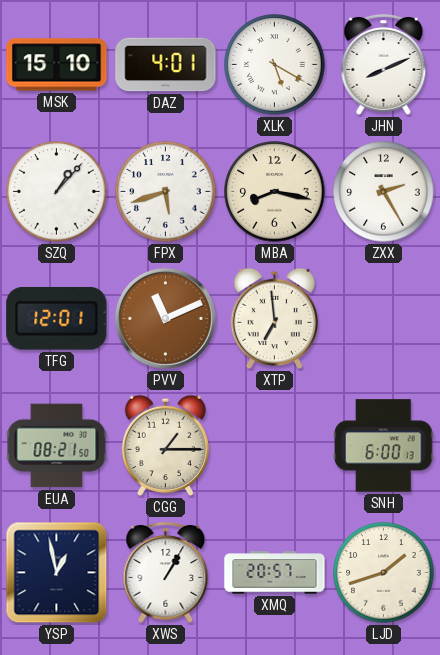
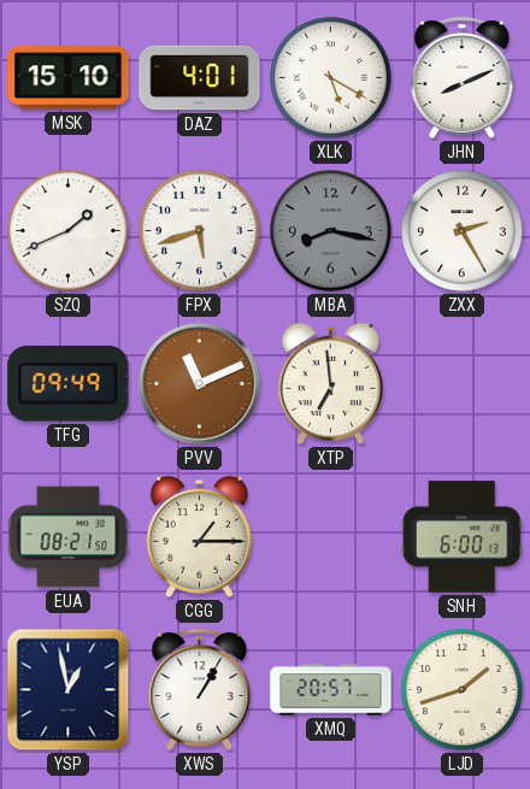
SZQ: 1:07 -> 1:41 (69, 231)
MBA dial: cream -> grey (331, 231)
TFG: 12:01 -> 09:49 (69, 384)
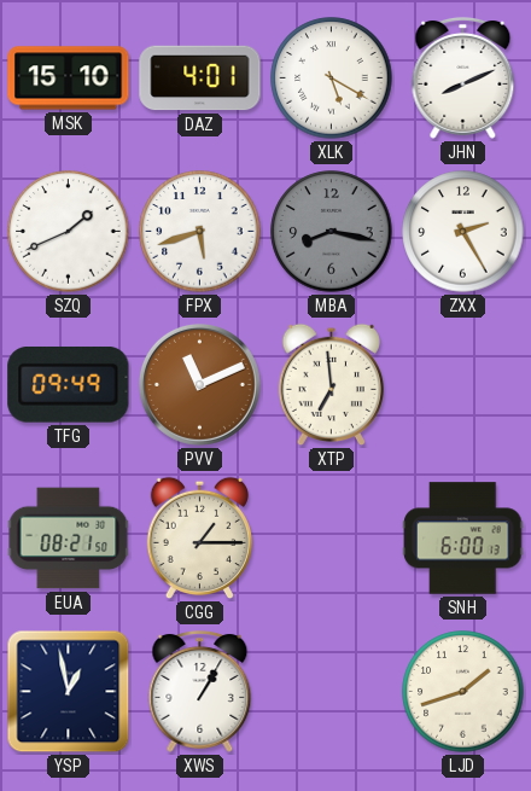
XMQ: 20:57 -> none (331, 690)
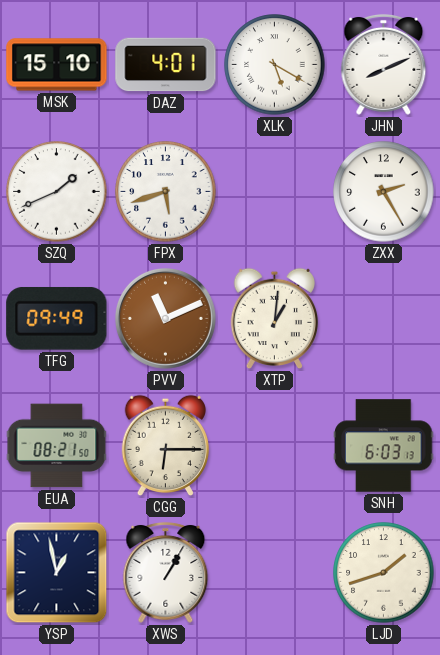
MBA: 8:17 -> none (332, 232)
XTP: 6:59 -> 1:01 (274, 319)
CGG: 1:15 -> 6:15 (165, 446)
SNH: 6:00 -> 6:03 (384, 446)
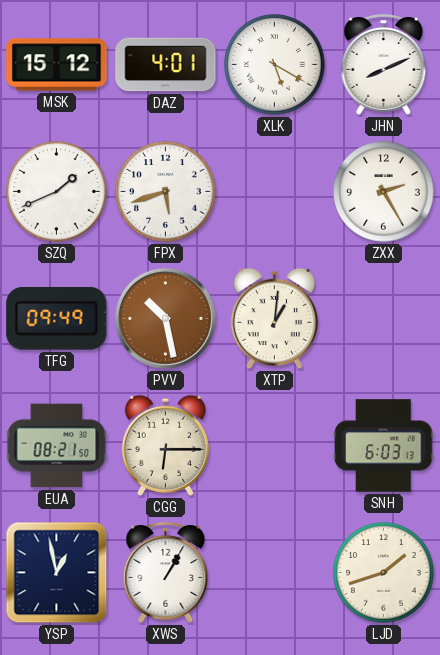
MSK: 15:10 -> 15:12 (57, 65)
PVV: 11:11 -> 10:28 (165, 318)
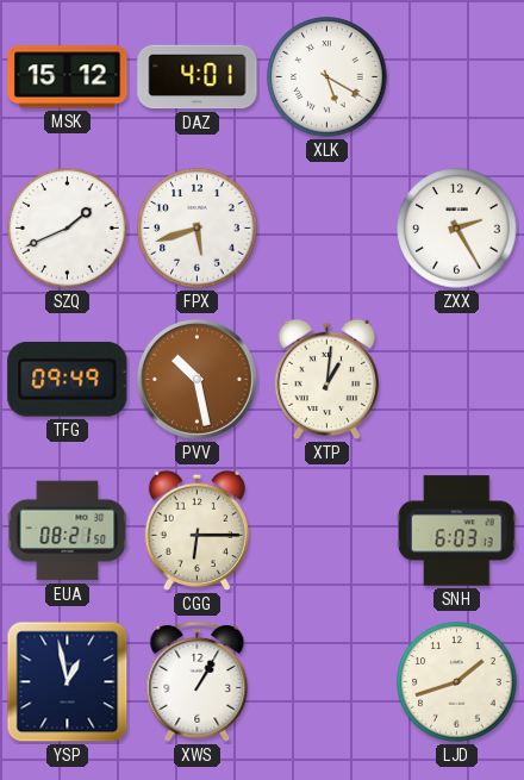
JHN: 8:11 -> none (384, 64)
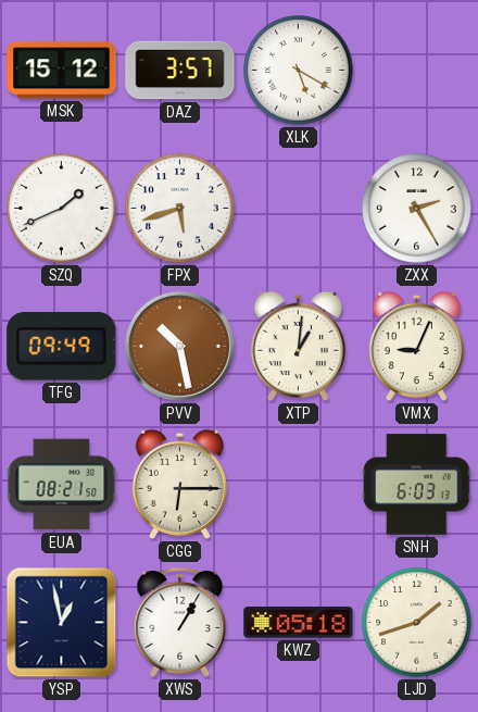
DAZ: 4:01 -> 3:57 (180, 71)
VMX: none -> 9:04 (416, 347)
KWZ: none -> 05:18 (299, 623)
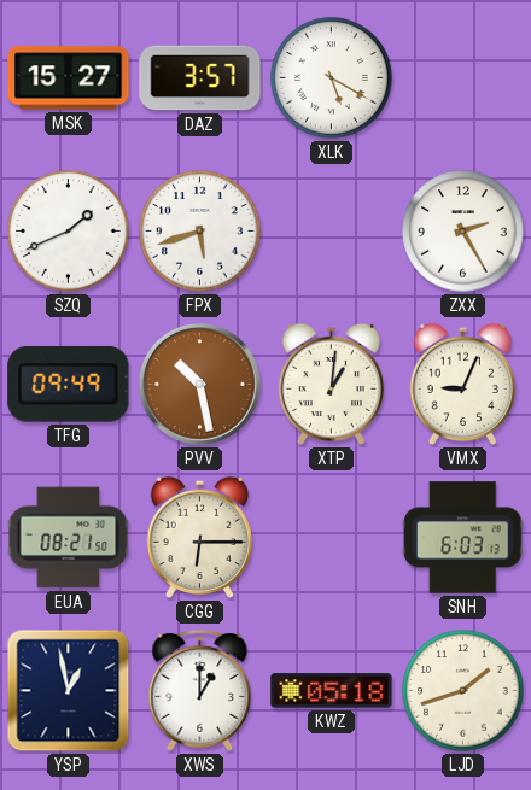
MSK: 15:12 -> 15:27 (69, 78)
XWS: 1:05 -> 1:00 (200, 690)
